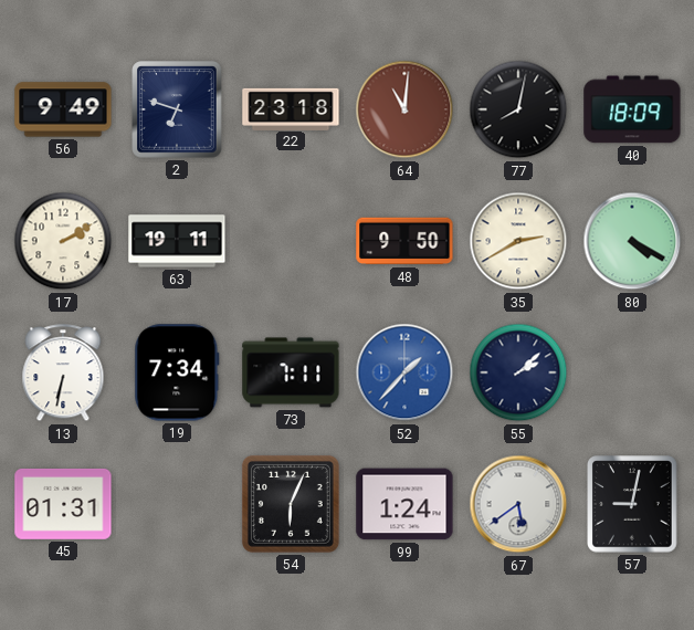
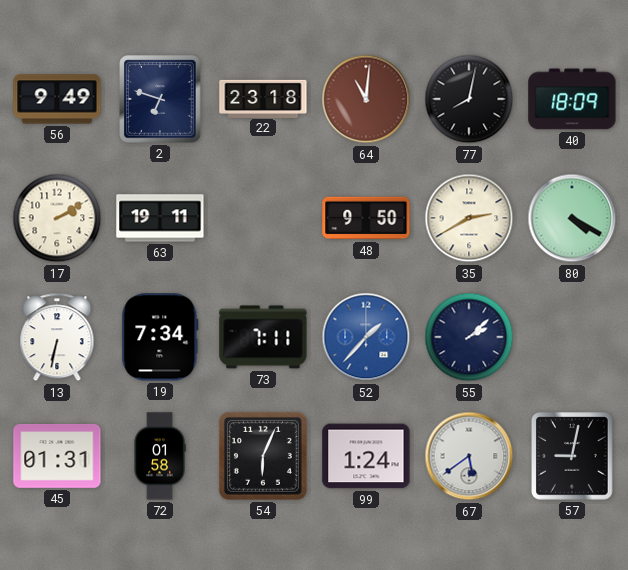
72: none -> 01:58 (160, 456)
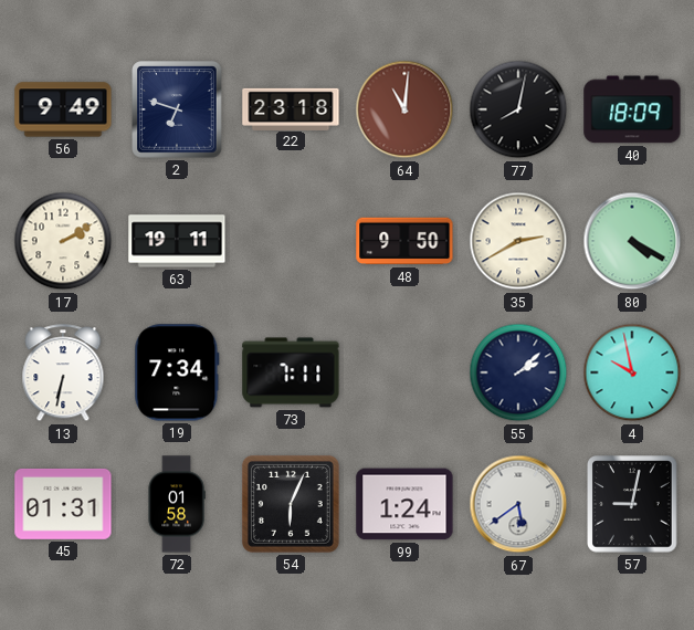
52: 1:37 -> none (366, 337)
4: none -> 9:58 (632, 372)
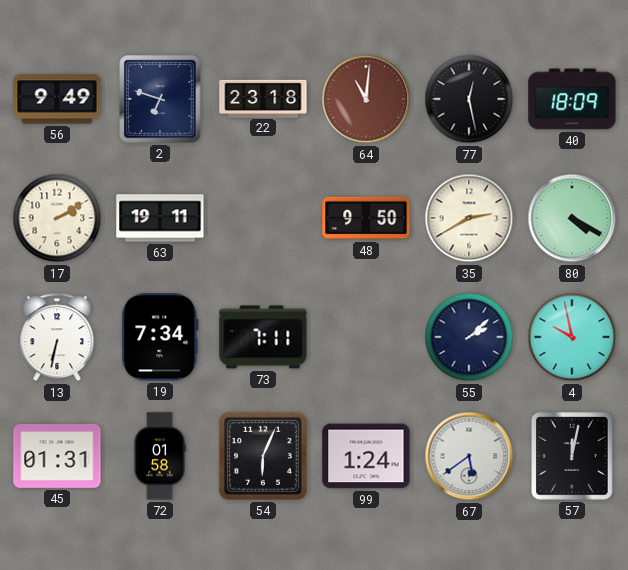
77: 8:02 -> 12:28 (469, 99)
57: 9:02 -> 12:02 (572, 456)
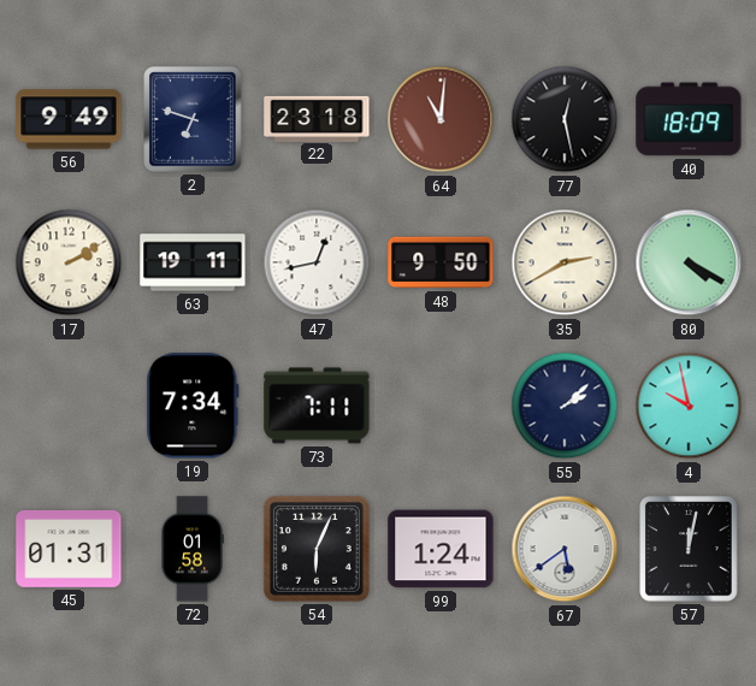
47: none -> 12:43 (317, 262)
13: 6:32 -> none (57, 338)
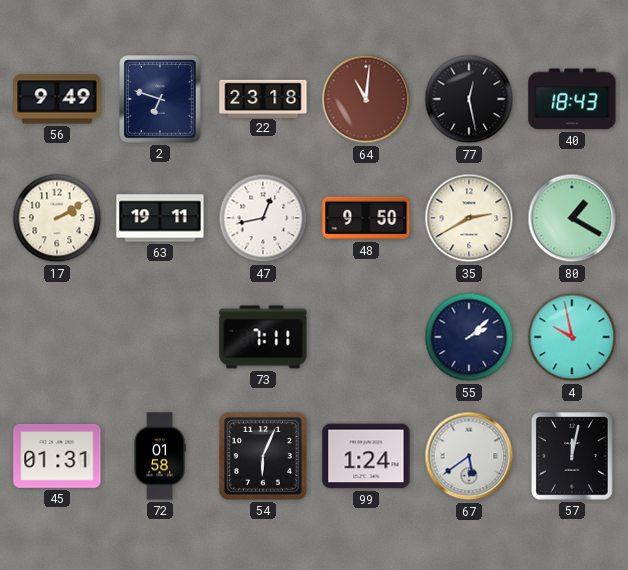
40: 18:09 -> 18:43 (572, 99)
80: 4:20 -> 1:20 (572, 218)
19: 7:34 -> none (193, 406)
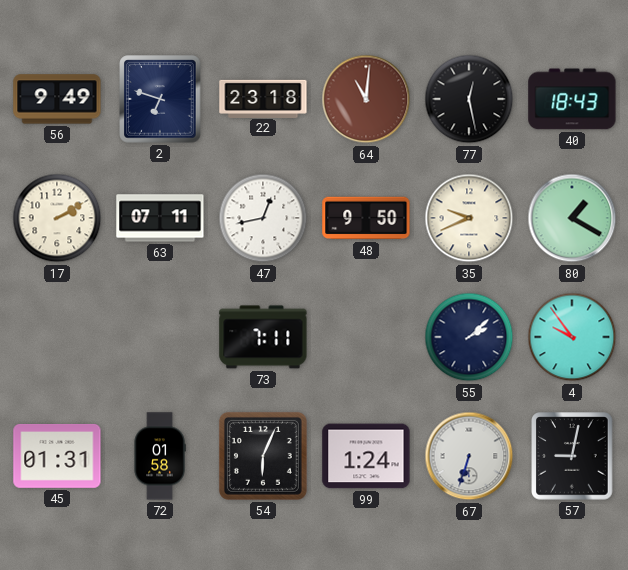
63: 19:11 -> 07:11 (160, 218)
35: 2:40 -> 9:41 (469, 218)
4: 9:58 -> 9:54 (572, 337)
67: 5:39 -> 6:33 (469, 456)
57: 12:02 -> 9:02 (572, 456)
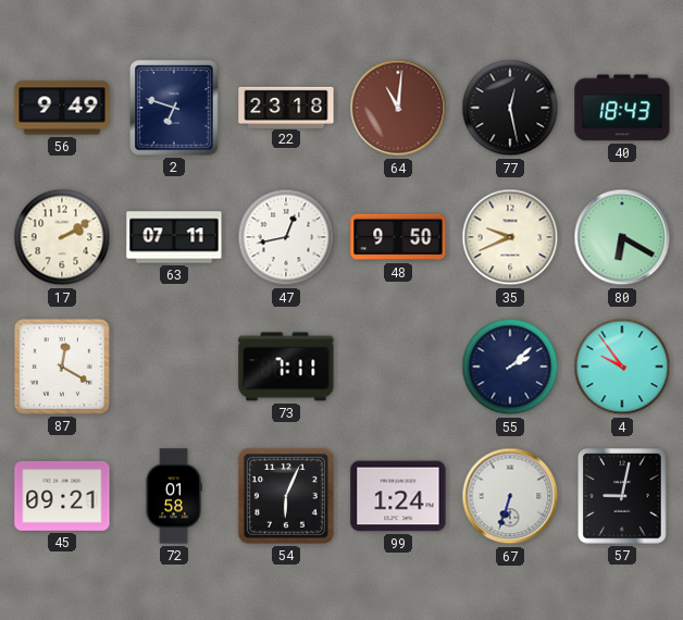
80: 1:20 -> 6:20 (622, 237)
87: none -> 12:20 (62, 367)
45: 01:31 -> 09:21 (62, 496)
